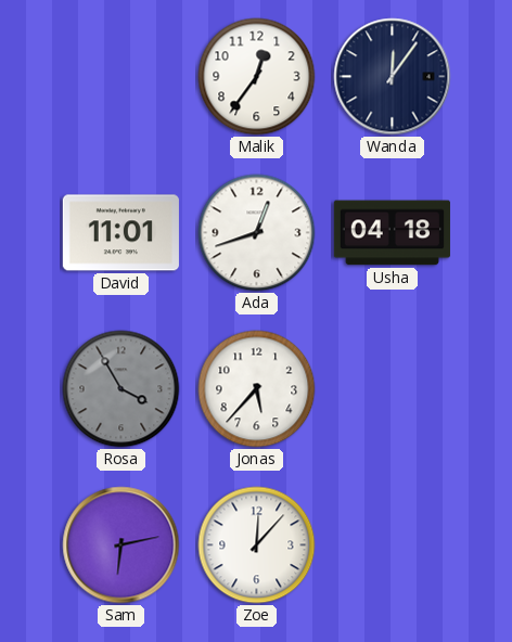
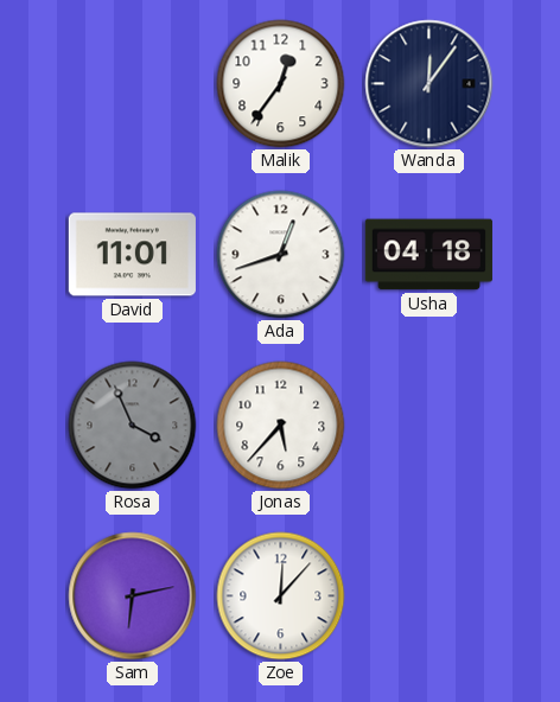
Rosa: 3:55 -> 3:56 (133, 426)
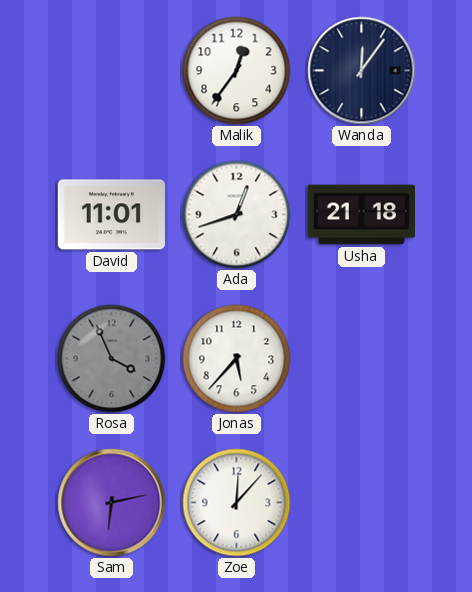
Usha: 04:18 -> 21:18 (361, 215)
